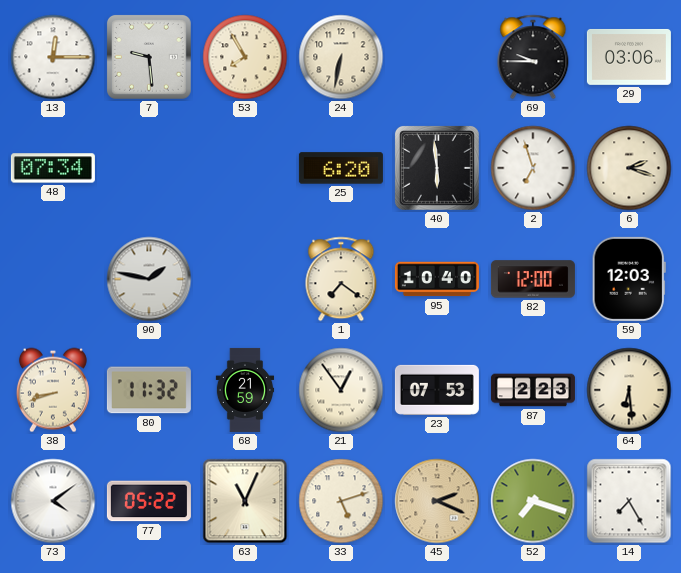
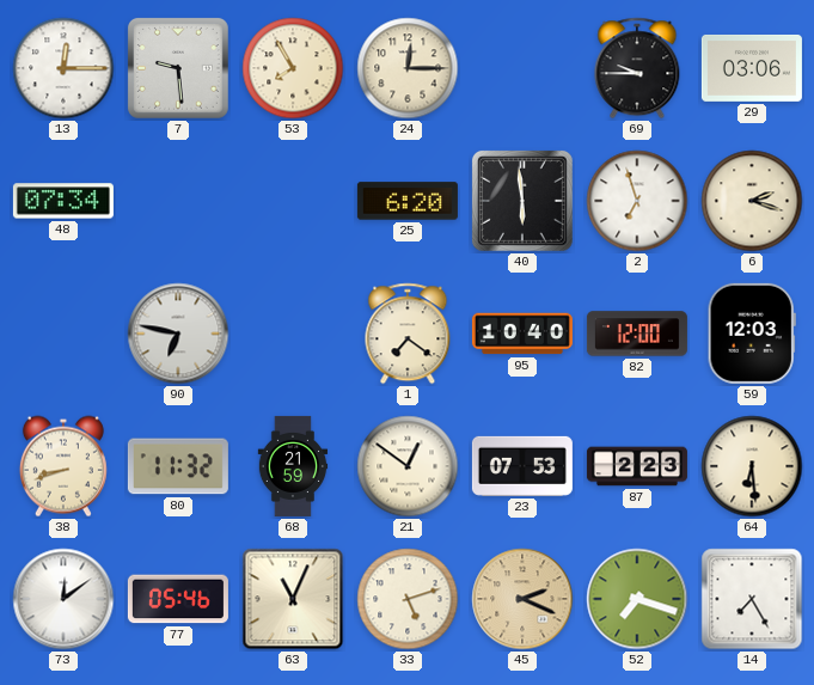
24: 6:32 -> 12:15 (408, 68)
90: 1:47 -> 6:47 (178, 334)
21: 12:54 -> 12:51 (408, 466)
73: 4:09 -> 12:09 (63, 599)
77: 05:22 -> 05:46 (178, 599)
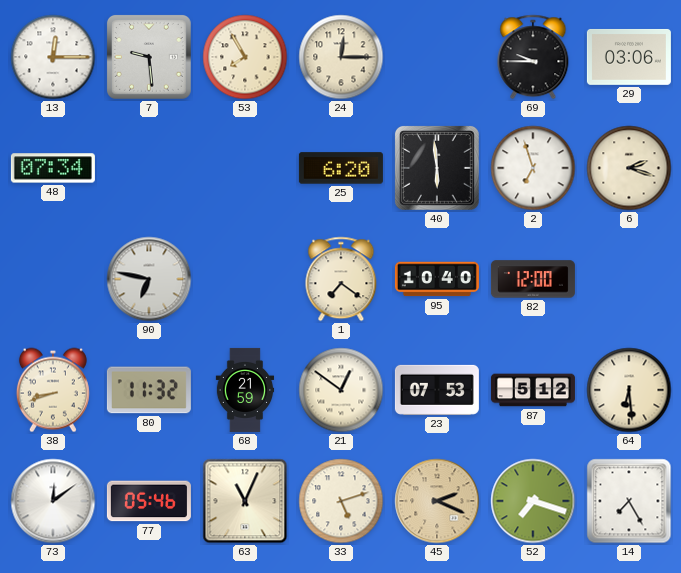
59: 12:03 -> none (752, 334)
87: 2:23 -> 5:12 (533, 390)
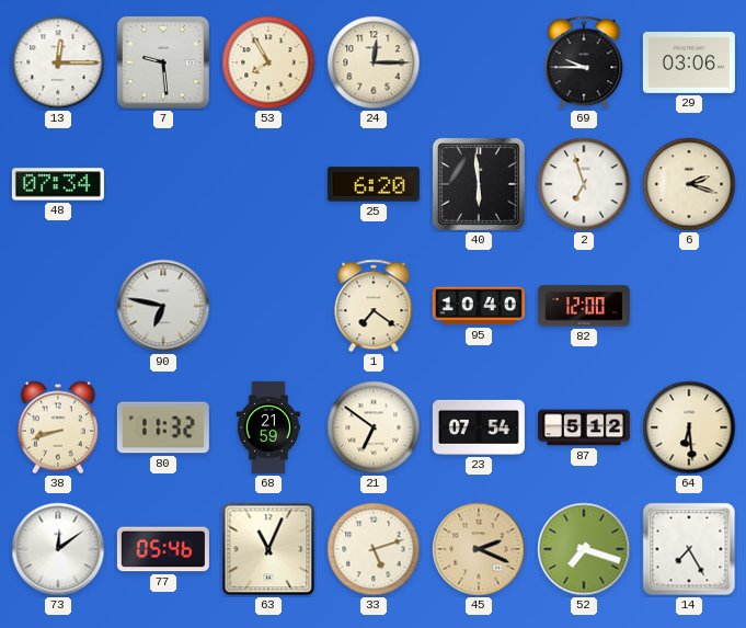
21: 12:51 -> 6:51 (374, 427)
23: 07:53 -> 07:54 (479, 427)
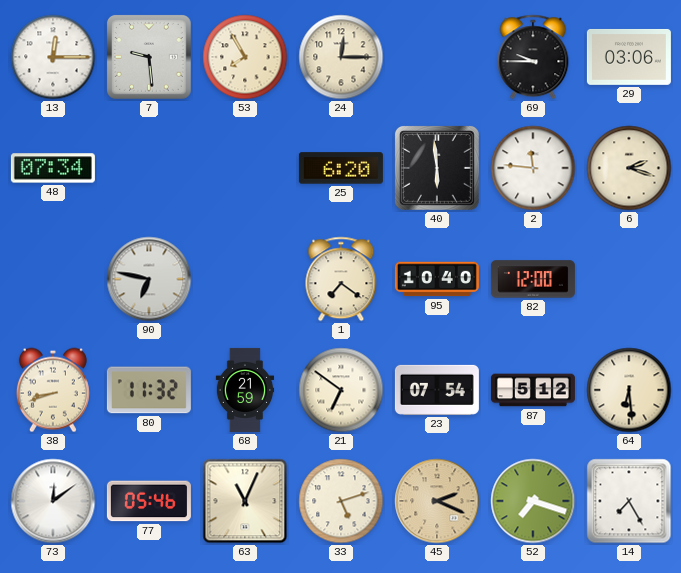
2: 6:57 -> 11:46 (533, 168)
